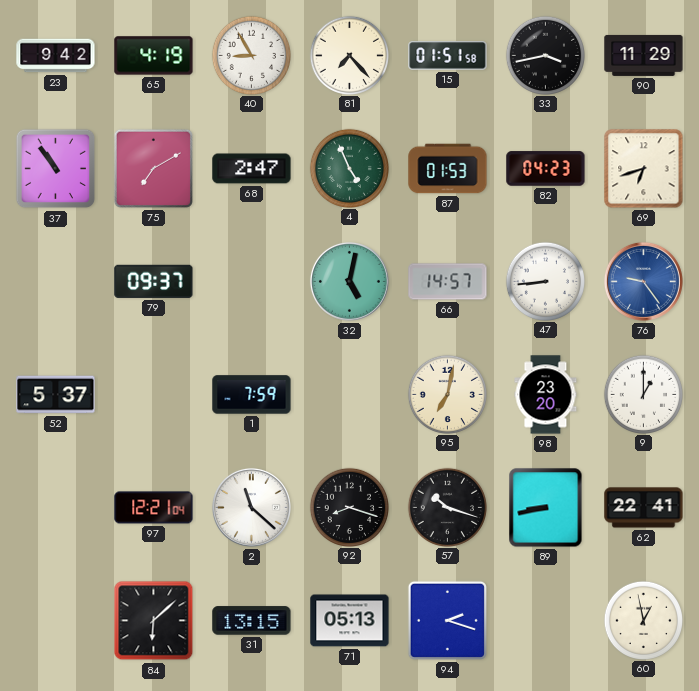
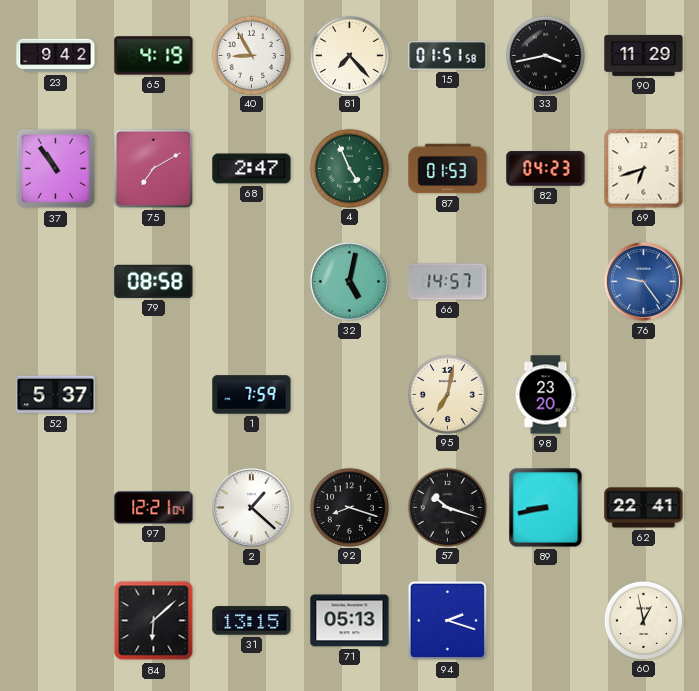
79: 09:37 -> 08:58 (154, 281)
47: 8:44 -> none (545, 281)
9: 1:00 -> none (643, 394)
2: 11:22 -> 1:22 (251, 507)
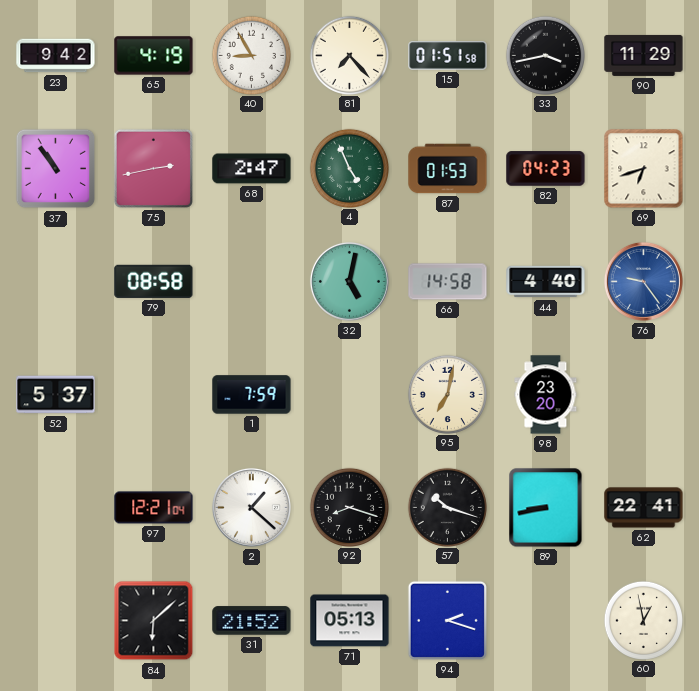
75: 7:10 -> 2:43 (153, 168)
66: 14:57 -> 14:58 (448, 282)
44: none -> 4:40 (546, 282)
31: 13:15 -> 21:52 (252, 621)
